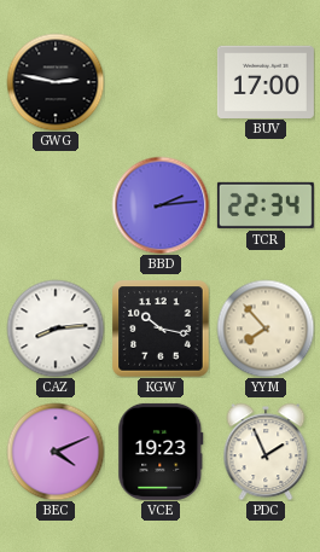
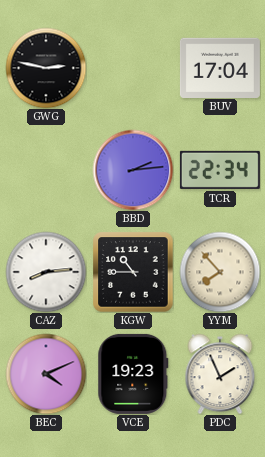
BUV: 17:00 -> 17:04 (220, 67)
KGW: 10:17 -> 10:45 (133, 272)
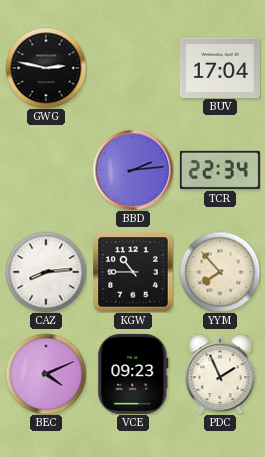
VCE: 19:23 -> 09:23 (133, 374)
